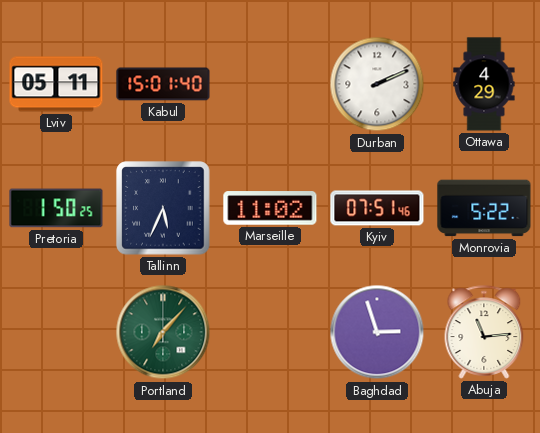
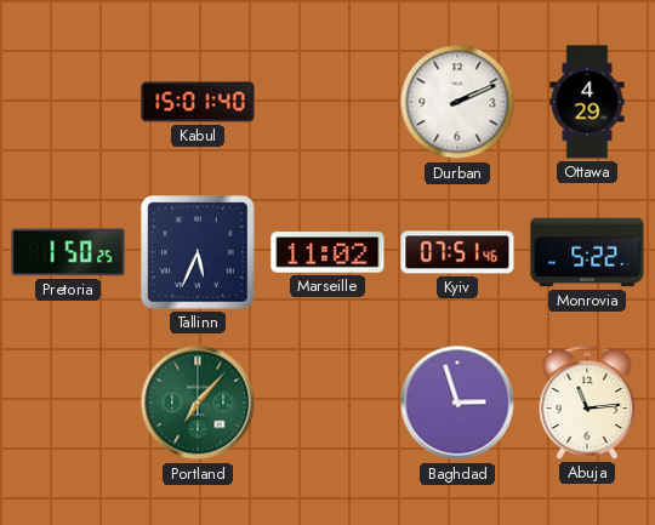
Lviv: 05:11 -> none (56, 84)
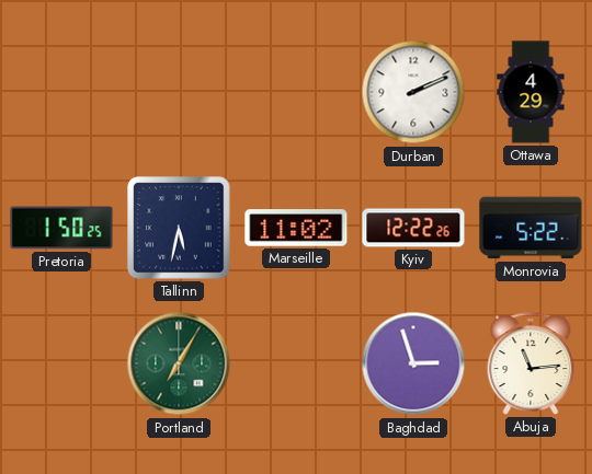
Kabul: 15:01 -> none (198, 102)
Tallinn: 5:34 -> 5:32 (179, 228)
Kyiv: 07:51 -> 12:22 (413, 228)
Portland: 7:07 -> 7:05 (179, 363)
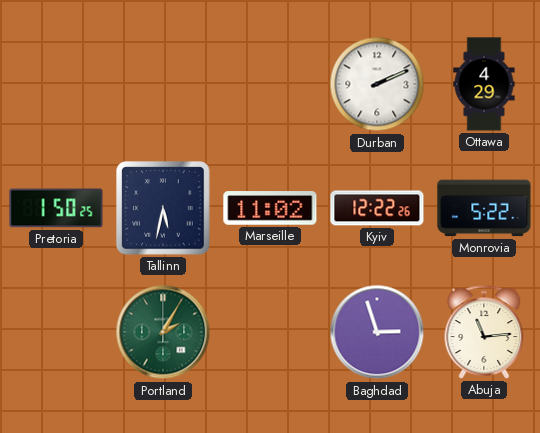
Portland: 7:05 -> 2:05 (163, 332)
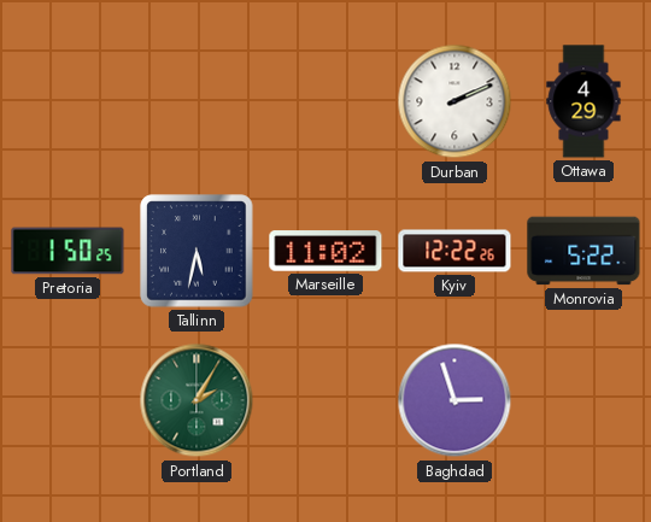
Abuja: 11:14 -> none (484, 332)
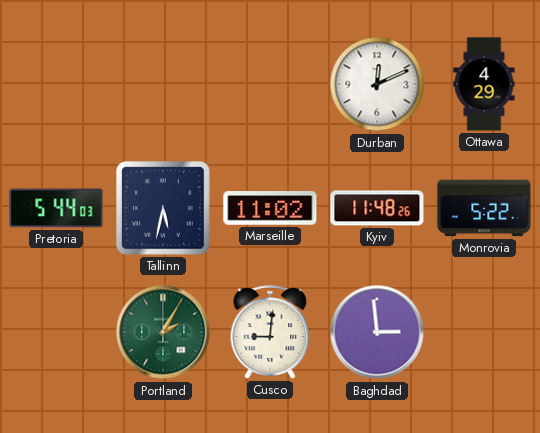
Durban: 2:11 -> 12:11 (377, 84)
Pretoria: 1:50 -> 5:44 (56, 208)
Kyiv: 12:22 -> 11:48 (377, 208)
Cusco: none -> 9:01 (270, 332)
Baghdad: 2:57 -> 2:59 (377, 332)
